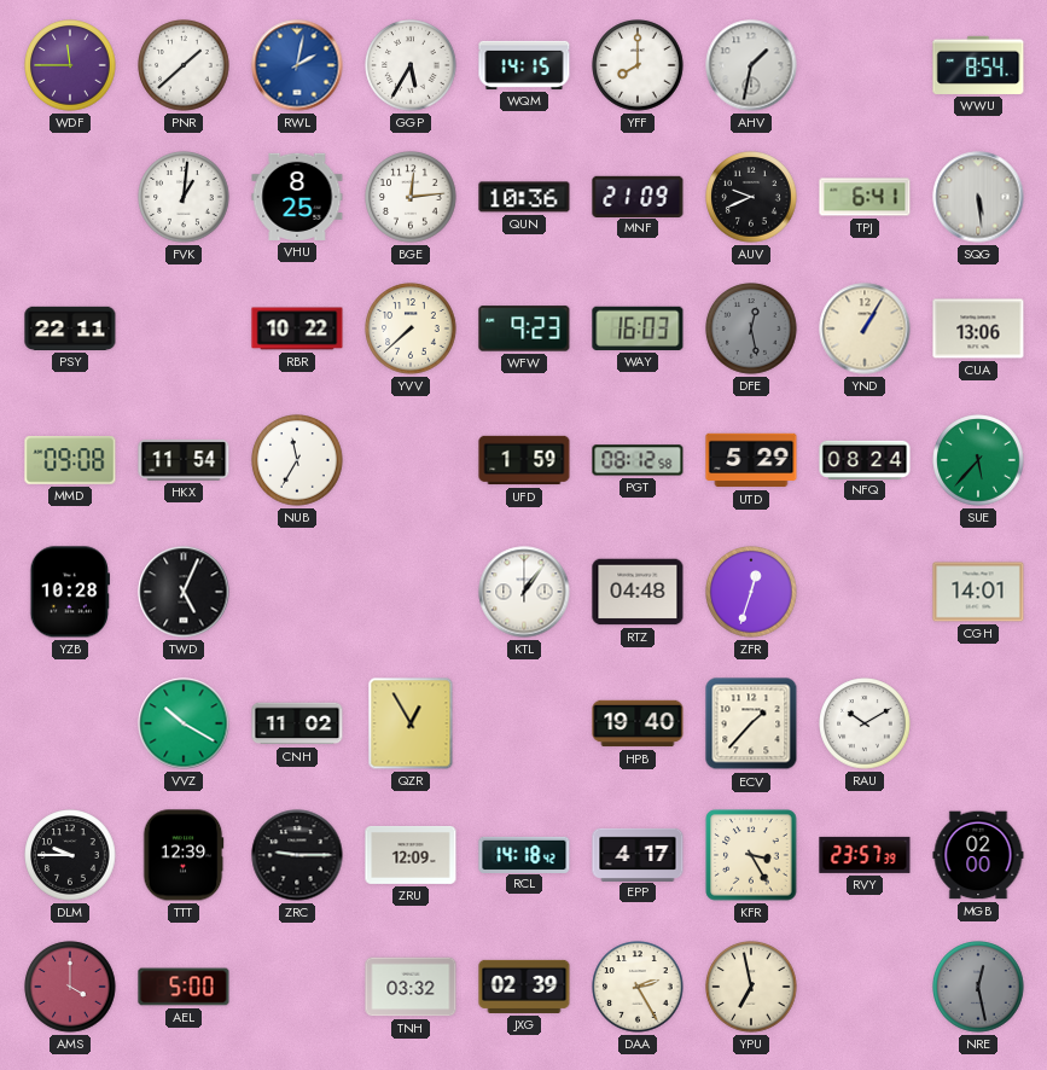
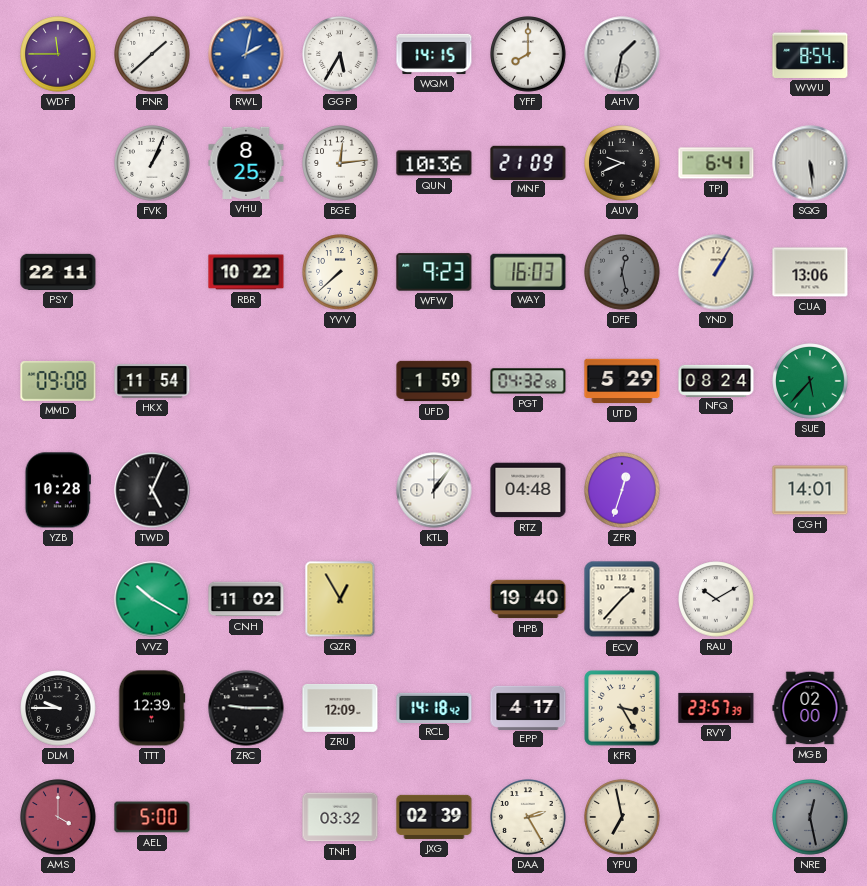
FVK: 1:01 -> 1:04 (152, 163)
NUB: 11:35 -> none (297, 460)
PGT: 08:12 -> 04:32 (528, 381)
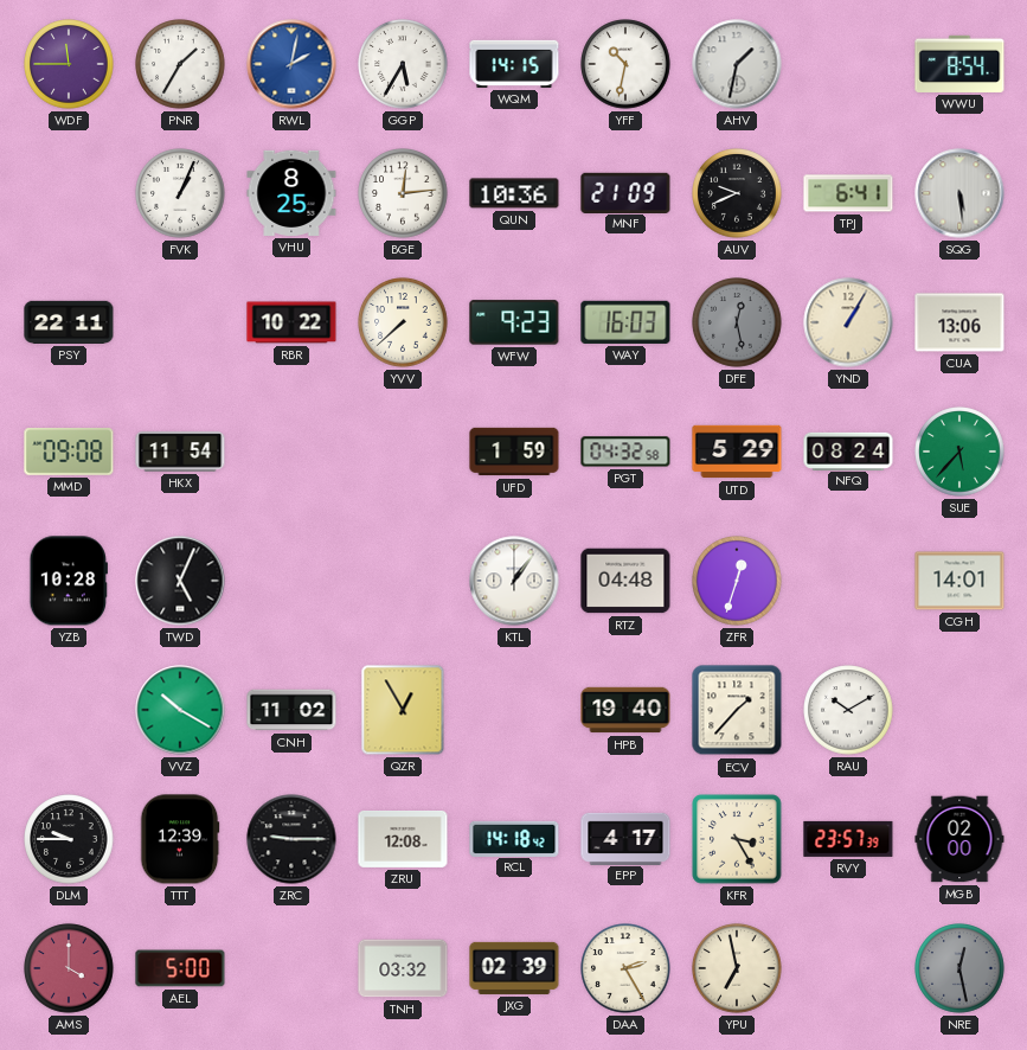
PNR: 1:38 -> 1:35 (180, 64)
YFF: 8:00 -> 10:32 (625, 64)
ZRU: 12:09 -> 12:08 (403, 839)
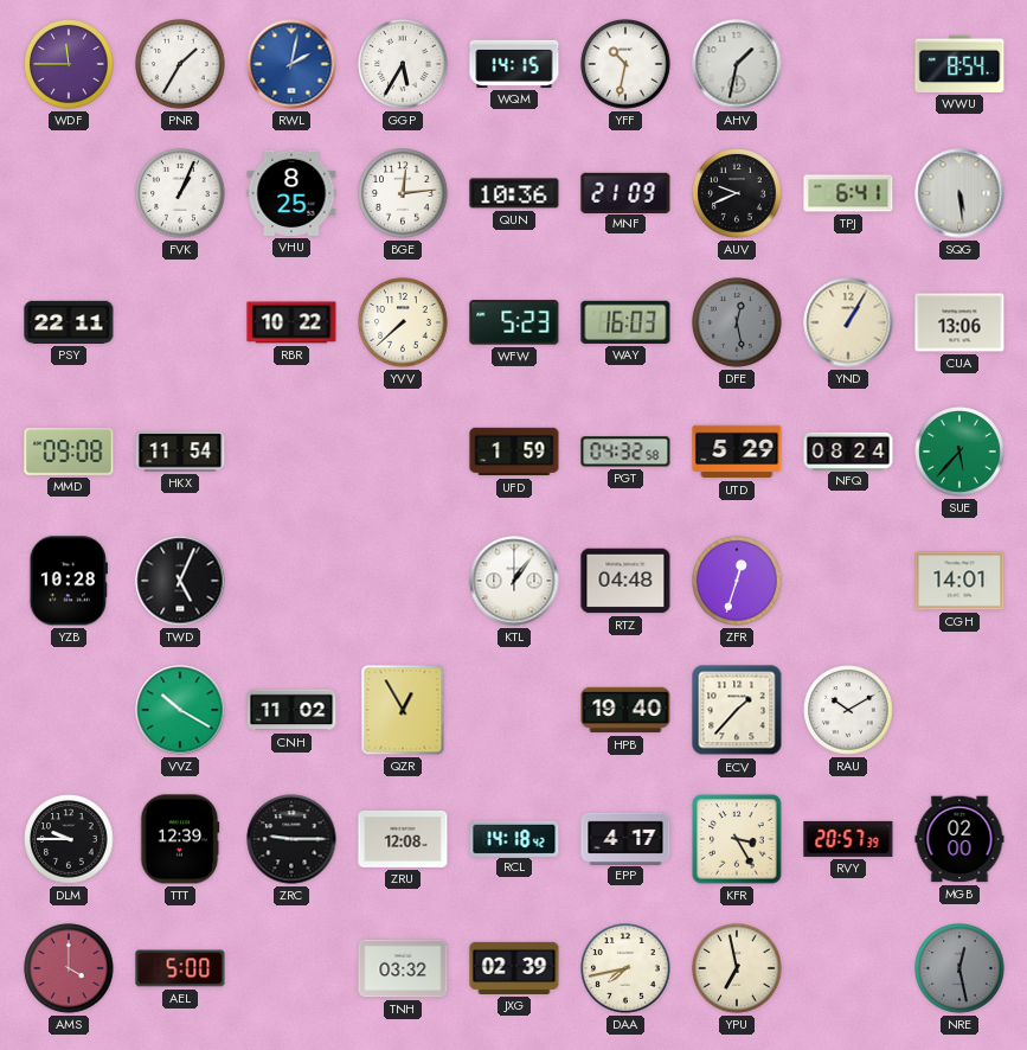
WFW: 9:23 -> 5:23 (514, 322)
RVY: 23:57 -> 20:57 (848, 839)
DAA: 2:25 -> 7:43 (625, 968)
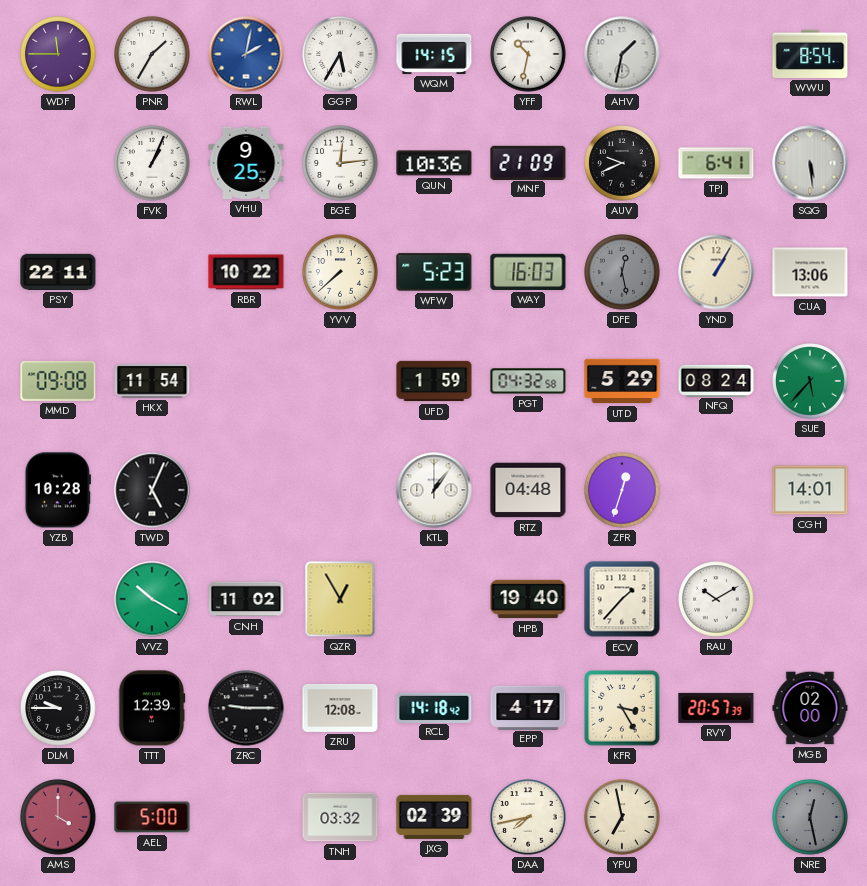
VHU: 8:25 -> 9:25 (246, 163)
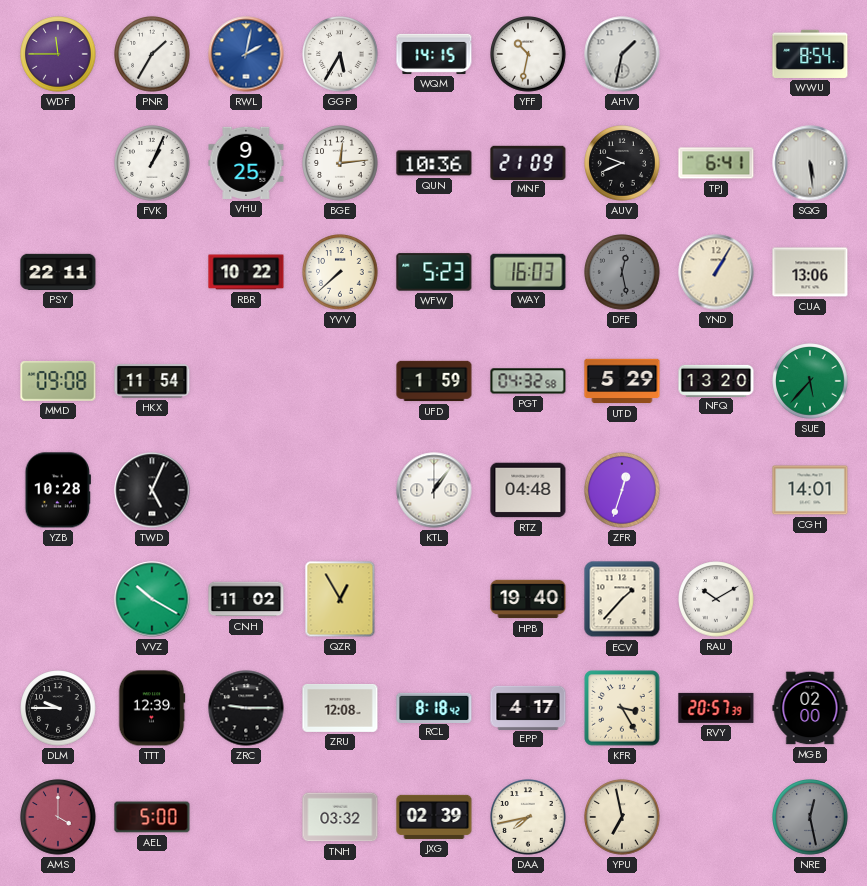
NFQ: 08:24 -> 13:20 (716, 380)
RCL: 14:18 -> 8:18 (434, 707)
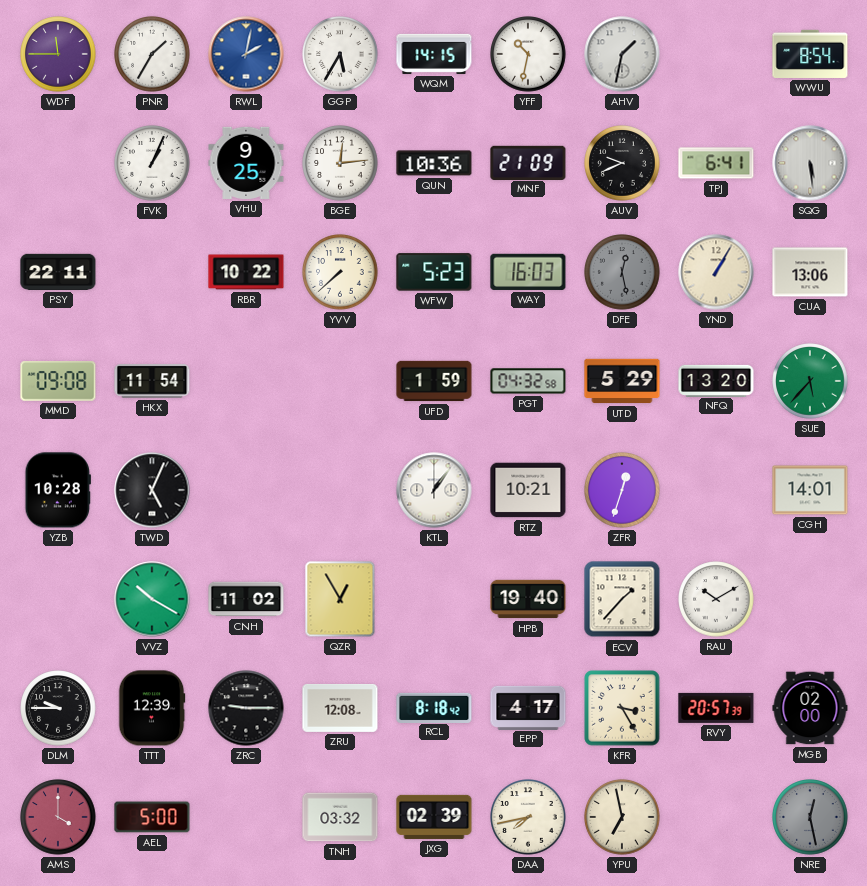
RTZ: 04:48 -> 10:21 (528, 490)
